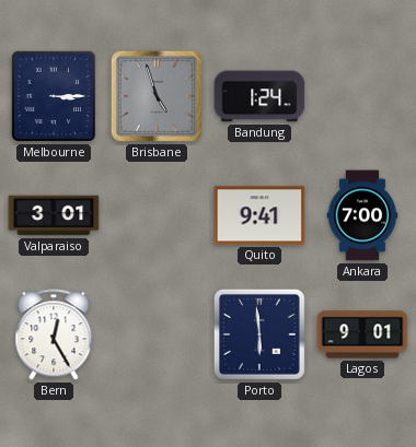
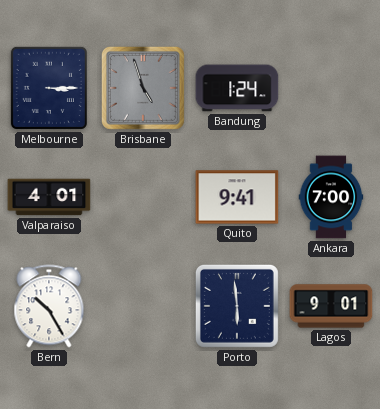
Valparaiso: 3:01 -> 4:01 (49, 197)
Bern: 12:25 -> 10:25 (49, 306)
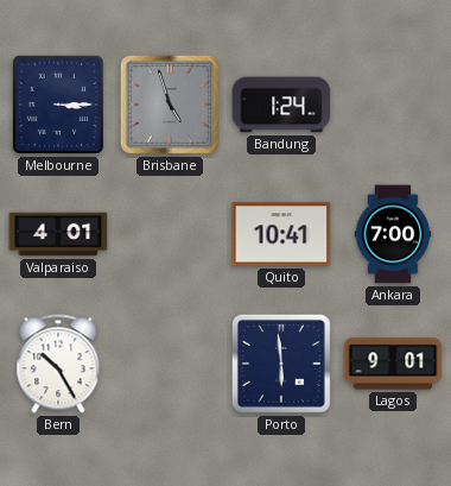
Quito: 9:41 -> 10:41 (281, 234)
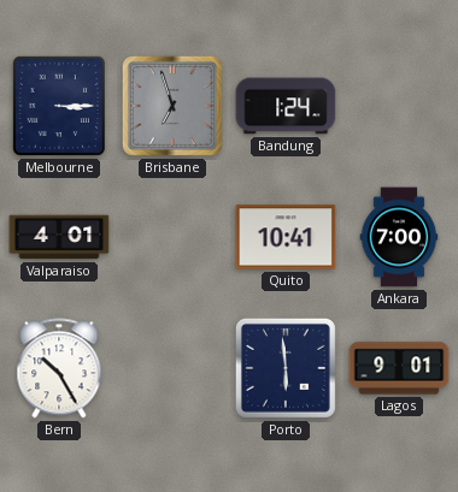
Brisbane: 4:57 -> 6:57 (172, 106)
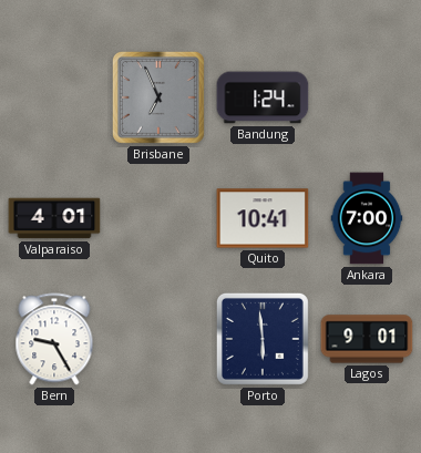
Melbourne: 3:15 -> none (59, 106)
Brisbane: 6:57 -> 6:56 (158, 97)
Bern: 10:25 -> 9:25 (54, 339)
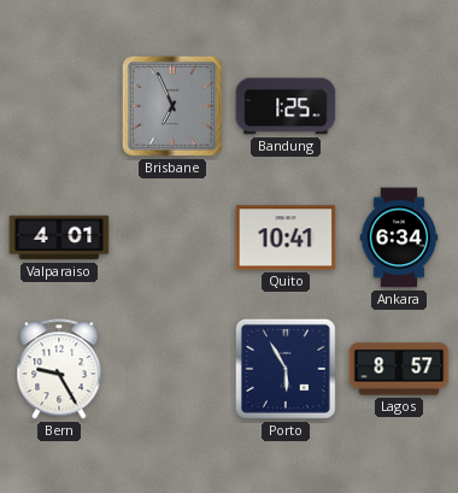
Bandung: 1:24 -> 1:25 (286, 106)
Ankara: 7:00 -> 6:34 (399, 237)
Porto: 5:59 -> 5:55 (286, 369)
Lagos: 9:01 -> 8:57 (399, 369)
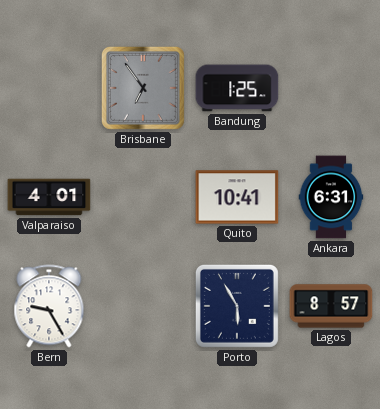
Brisbane: 6:56 -> 6:54 (143, 88)
Ankara: 6:34 -> 6:31 (331, 197)
